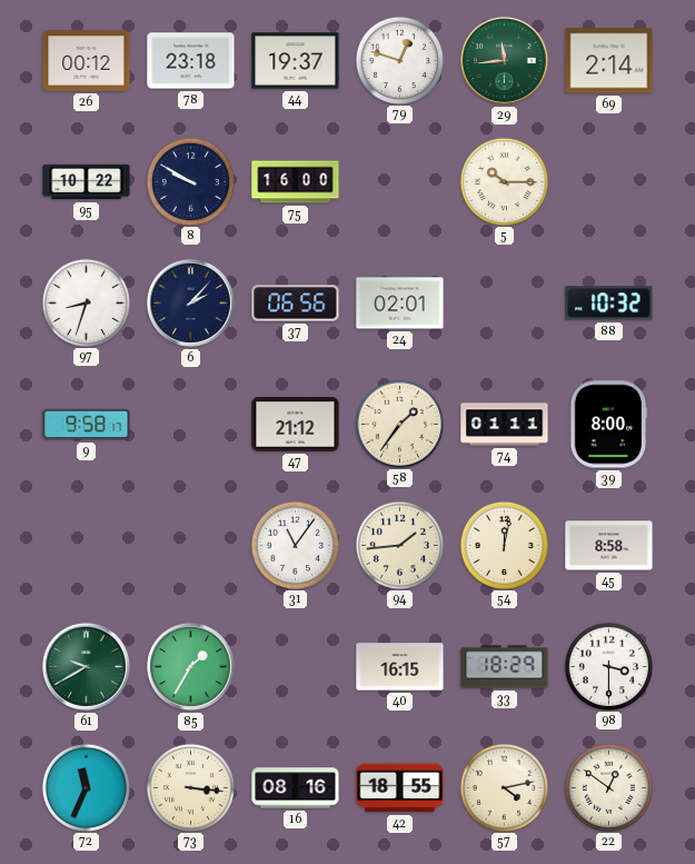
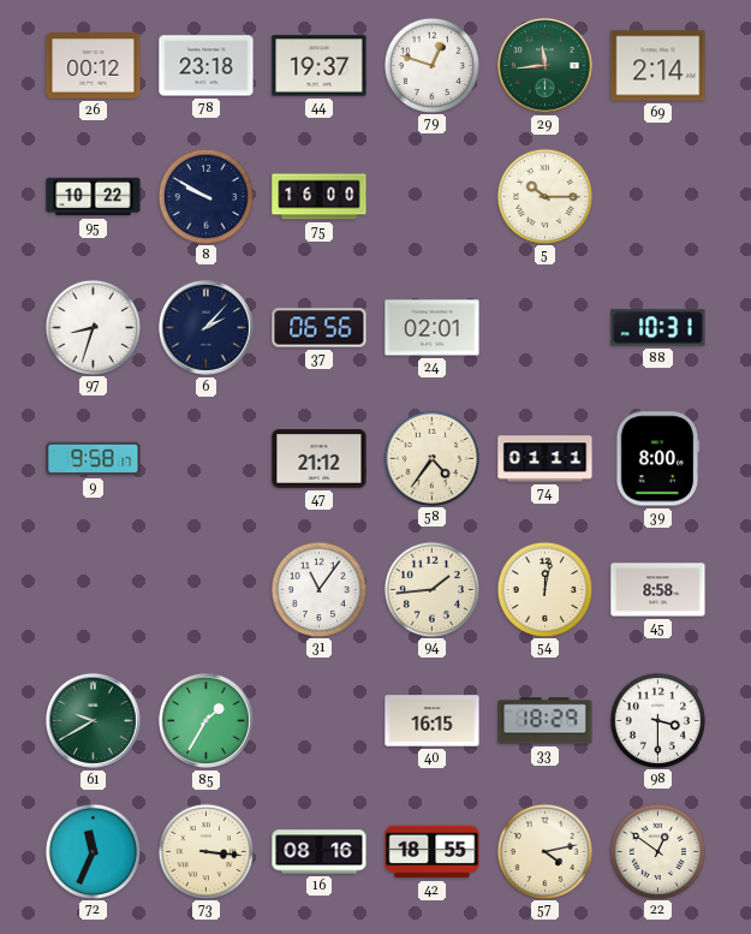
88: 10:32 -> 10:31 (658, 328)
58: 1:36 -> 4:36 (431, 458)
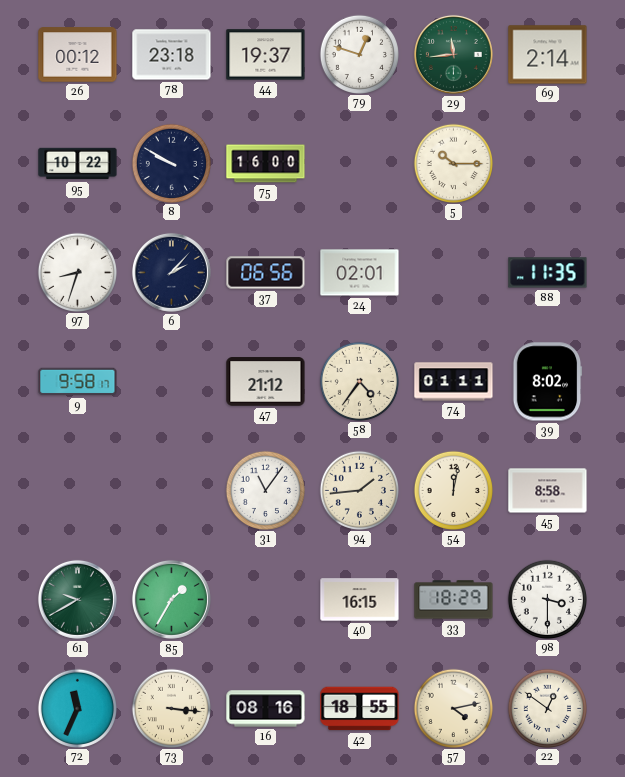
88: 10:31 -> 11:35 (548, 273)
39: 8:00 -> 8:02 (547, 382)
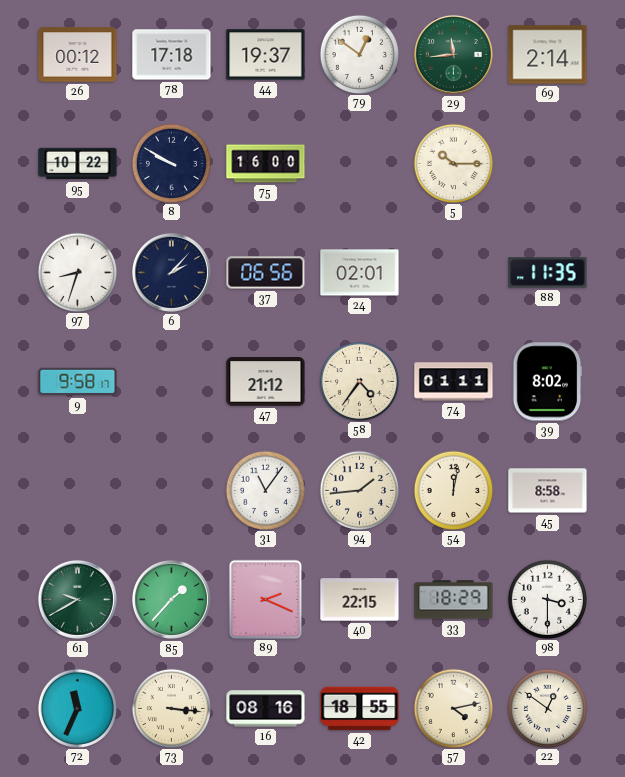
78: 23:18 -> 17:18 (172, 55)
79: 12:48 -> 12:51 (359, 54)
85: 1:35 -> 1:37 (171, 599)
89: none -> 2:19 (265, 599)
40: 16:15 -> 22:15 (360, 600)
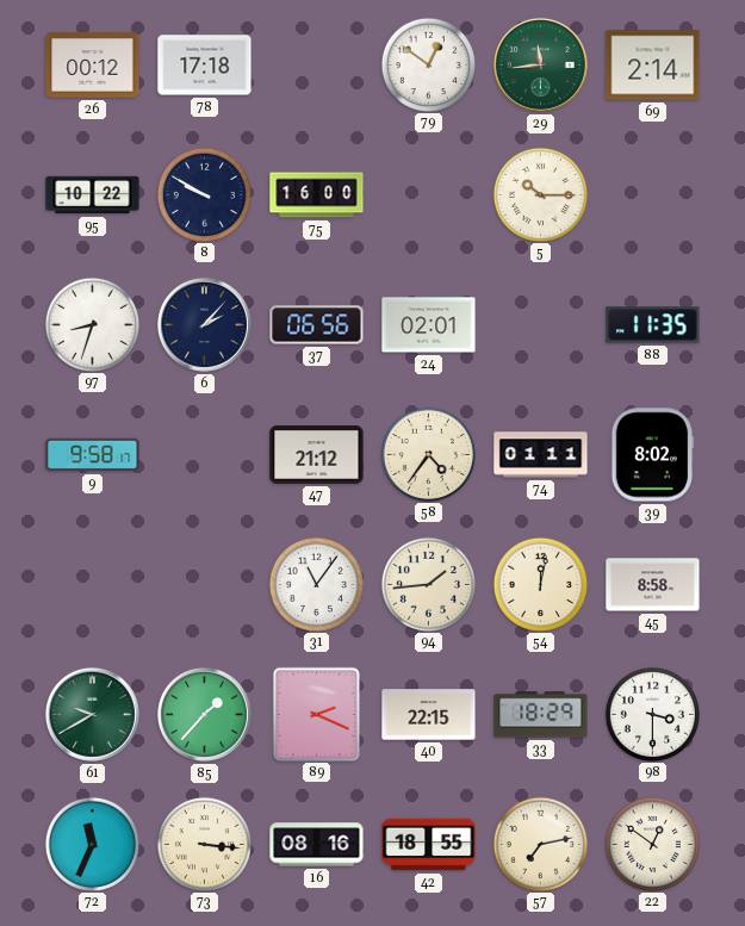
44: 19:37 -> none (266, 55)
57: 4:13 -> 7:13 (540, 844)
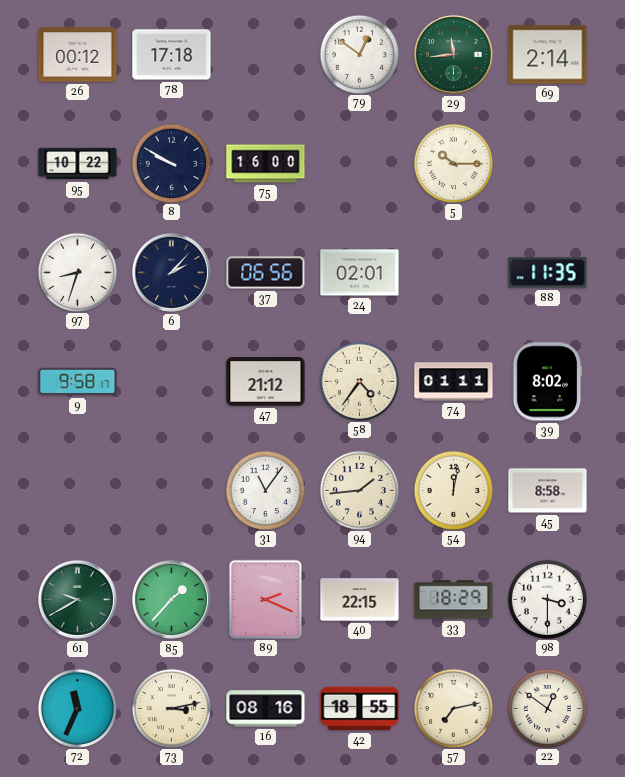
73: 3:16 -> 3:13 (171, 708)
